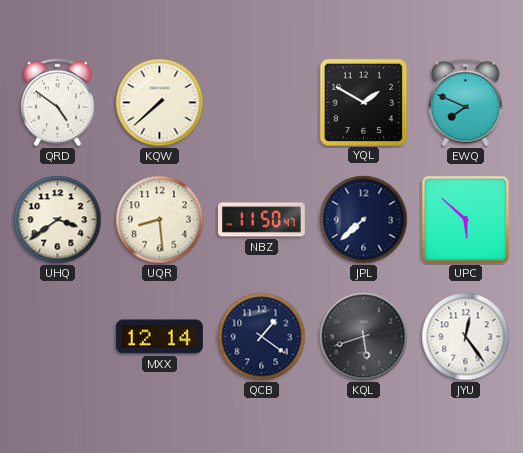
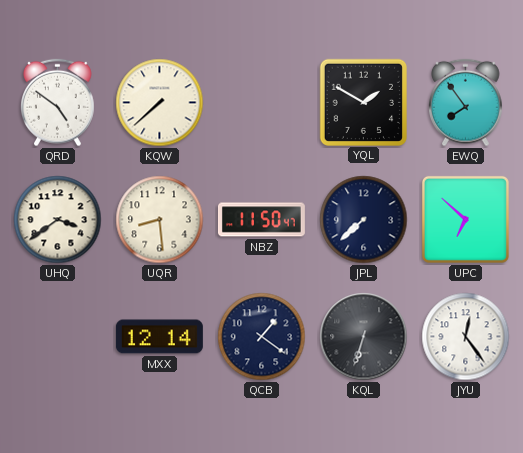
EWQ: 7:49 -> 7:54 (466, 103)
UPC: 5:52 -> 6:52 (465, 219)
KQL: 5:42 -> 6:33 (364, 337)
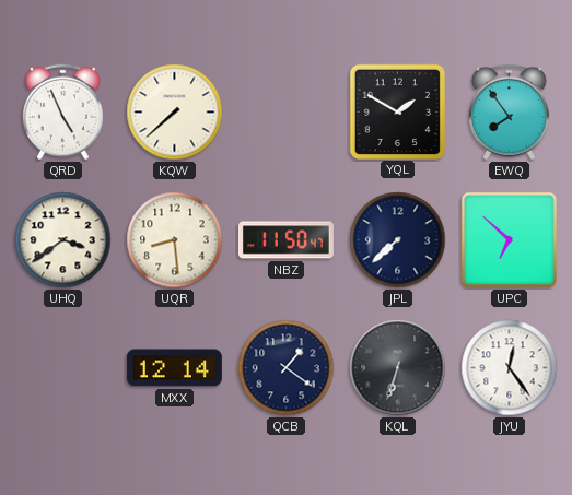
QRD: 4:51 -> 4:56 (63, 113)
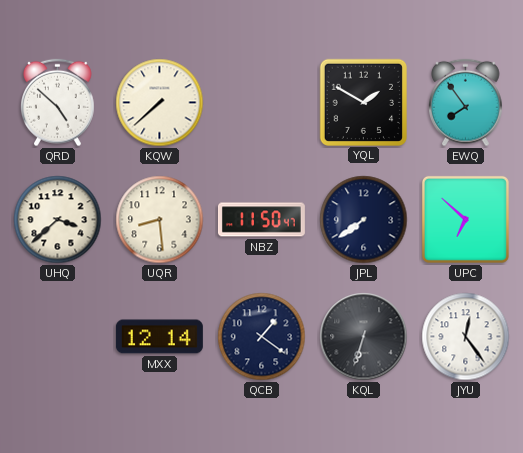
QRD: 4:56 -> 4:52 (58, 103)
UHQ: 3:39 -> 3:38 (58, 220)
JPL: 7:38 -> 7:39 (364, 220)
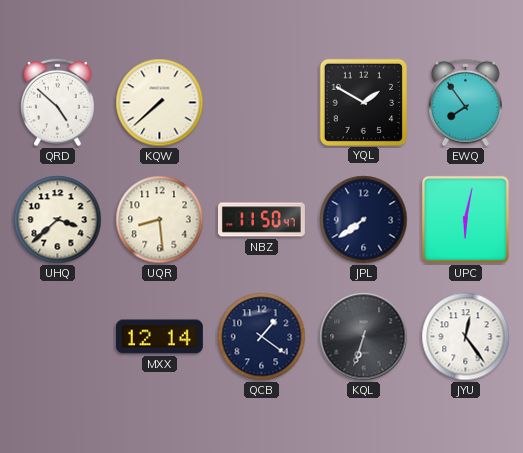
UPC: 6:52 -> 6:02 (465, 219)
